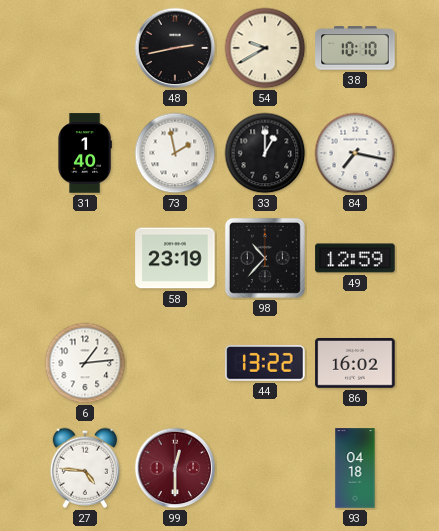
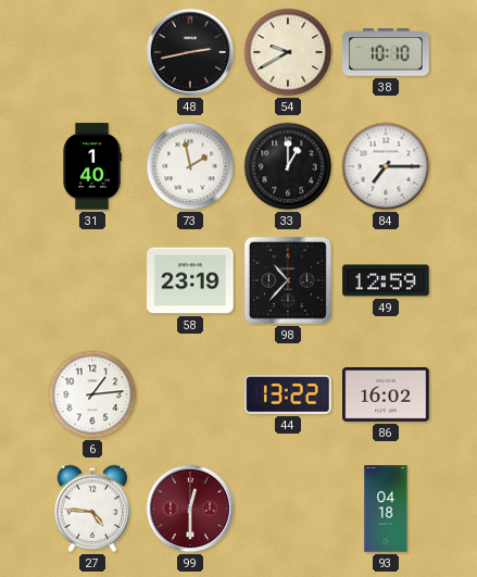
84: 7:17 -> 7:15 (386, 166)
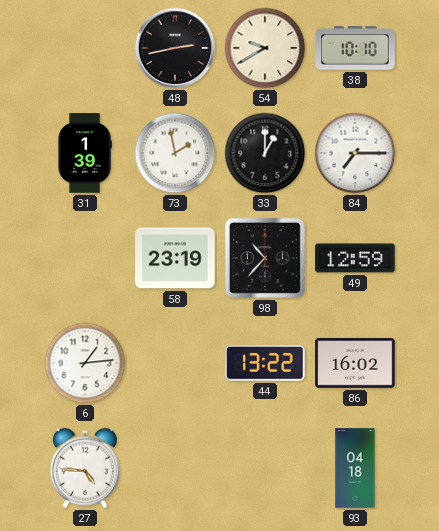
31: 1:40 -> 1:39 (85, 153)
99: 12:30 -> none (190, 509)
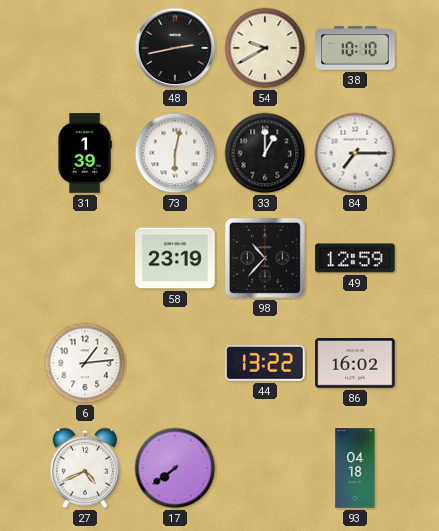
73: 1:58 -> 6:02 (175, 153)
27: 4:46 -> 4:41 (84, 468)
17: none -> 7:39 (175, 468)
